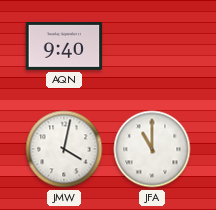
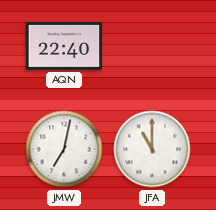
AQN: 9:40 -> 22:40 (64, 46)
JMW: 4:02 -> 7:02 (64, 149)
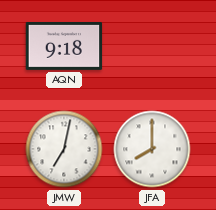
AQN: 22:40 -> 9:18 (64, 46)
JFA: 11:00 -> 8:00 (152, 149)
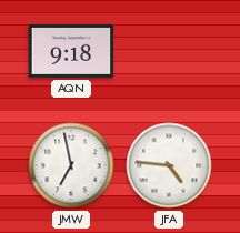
JMW: 7:02 -> 6:58 (71, 165)
JFA: 8:00 -> 4:46 (169, 165)
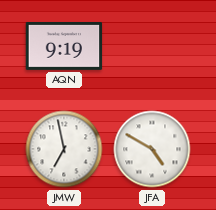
AQN: 9:18 -> 9:19 (64, 46)
JFA: 4:46 -> 4:50 (152, 149)
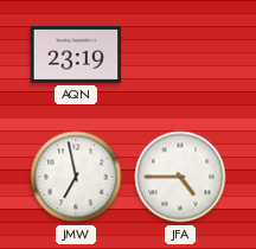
AQN: 9:19 -> 23:19 (76, 55)
JFA: 4:50 -> 4:45 (180, 177)
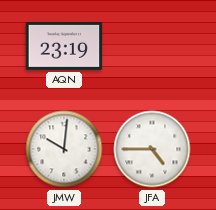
JMW: 6:58 -> 10:01 (64, 149)
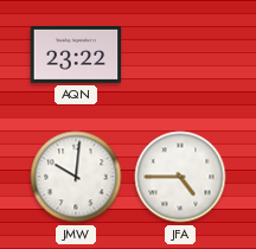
AQN: 23:19 -> 23:22 (76, 55)
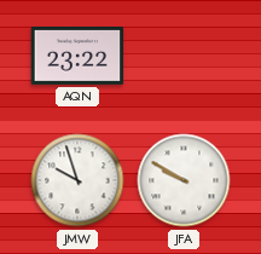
JMW: 10:01 -> 9:57 (77, 180)
JFA: 4:45 -> 9:50 (184, 180)
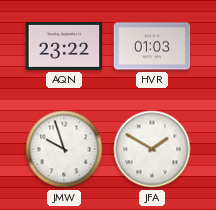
HVR: none -> 01:03 (152, 46)
JFA: 9:50 -> 1:50 (152, 149)
